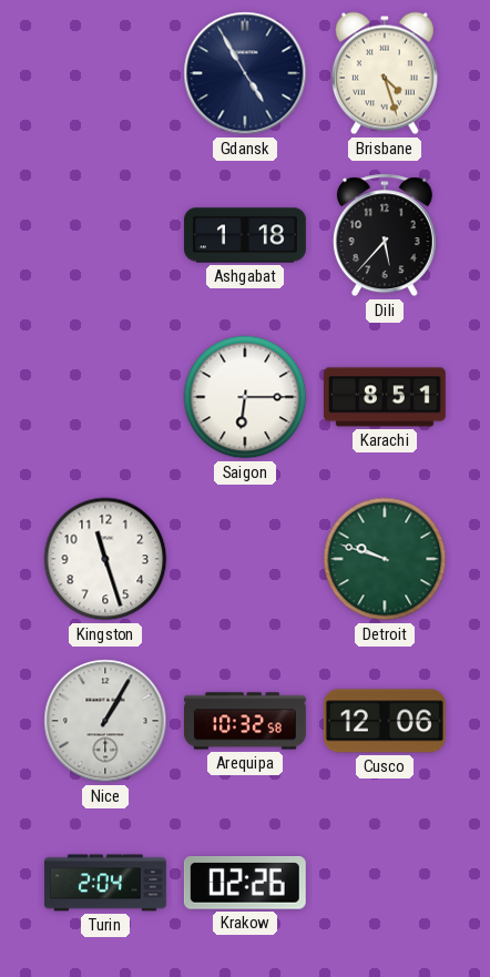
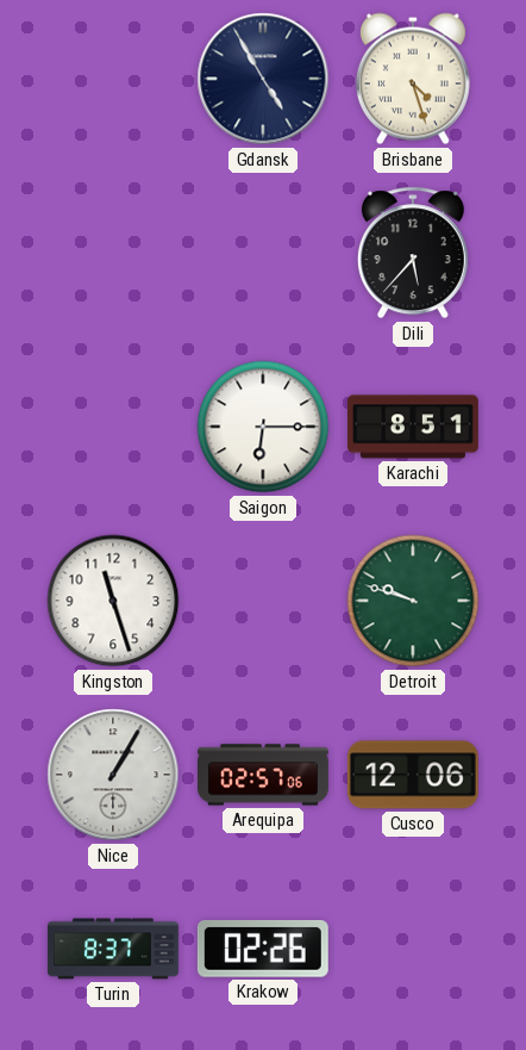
Ashgabat: 1:18 -> none (246, 235)
Arequipa: 10:32 -> 02:57 (264, 775)
Turin: 2:04 -> 8:37 (113, 949)
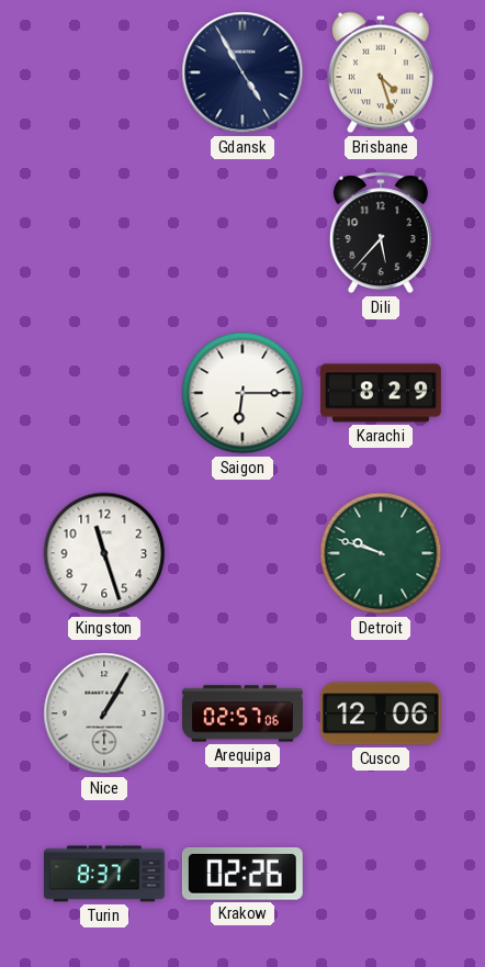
Karachi: 8:51 -> 8:29 (381, 393)
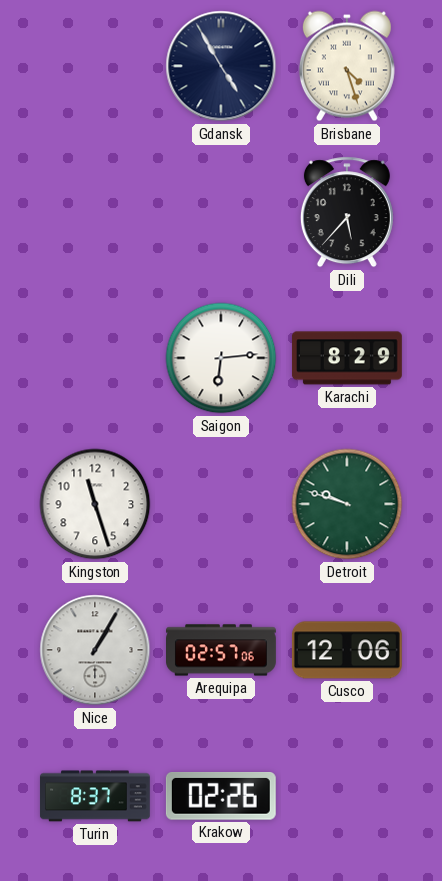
Saigon: 6:15 -> 6:14 (221, 358)
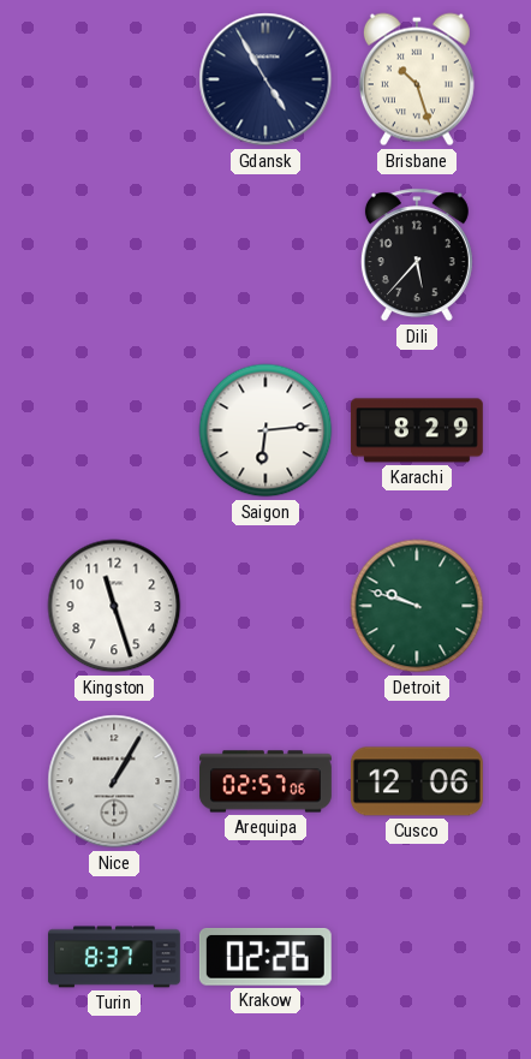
Brisbane: 4:27 -> 10:27 (417, 79)
